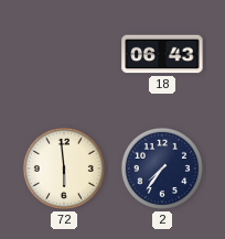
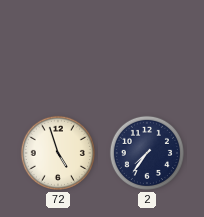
18: 06:43 -> none (162, 54)
72: 5:59 -> 4:57 (58, 153)
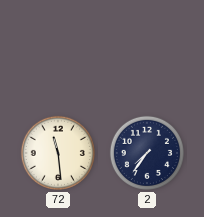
72: 4:57 -> 11:29 (58, 153)
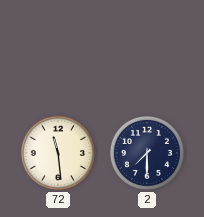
2: 7:36 -> 7:30 (147, 153)
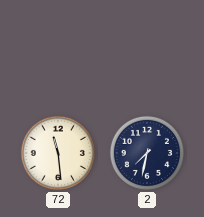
2: 7:30 -> 7:32 (147, 153)
